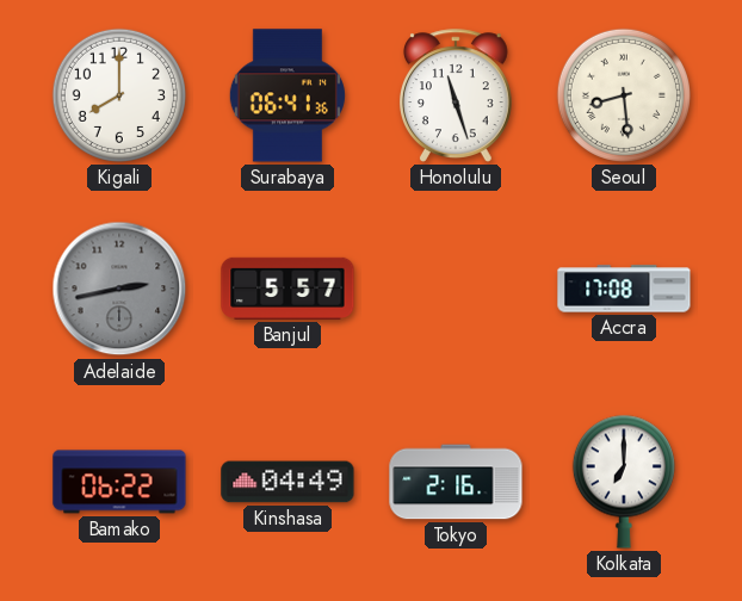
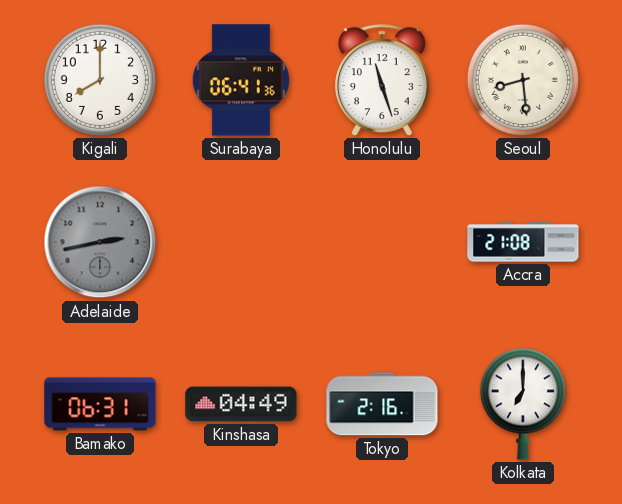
Banjul: 5:57 -> none (287, 289)
Accra: 17:08 -> 21:08 (523, 242)
Bamako: 06:22 -> 06:31 (100, 404)
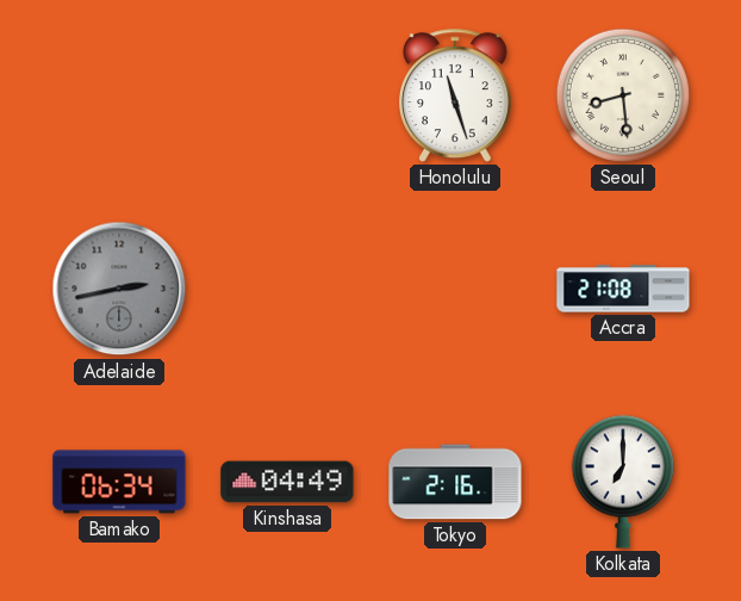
Kigali: 8:00 -> none (100, 80)
Surabaya: 06:41 -> none (241, 80)
Bamako: 06:31 -> 06:34 (119, 482)
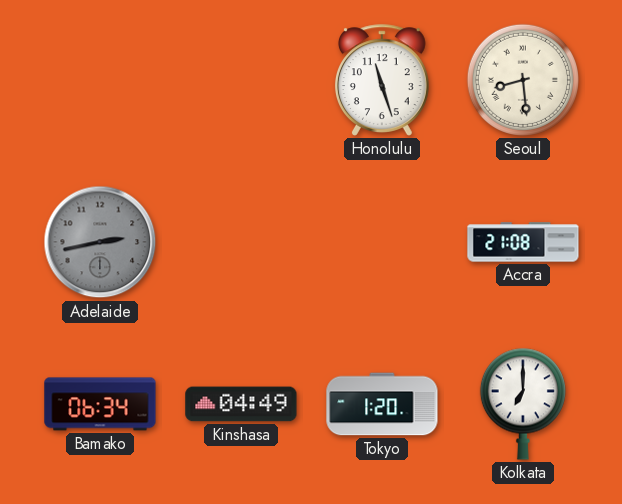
Tokyo: 2:16 -> 1:20 (382, 404)
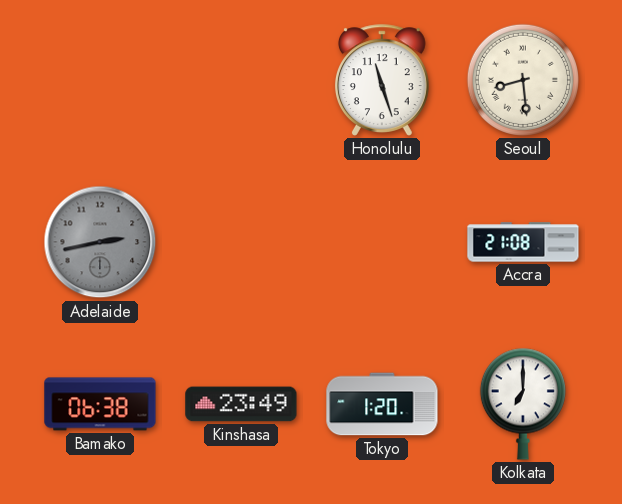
Bamako: 06:34 -> 06:38 (100, 404)
Kinshasa: 04:49 -> 23:49 (241, 404)
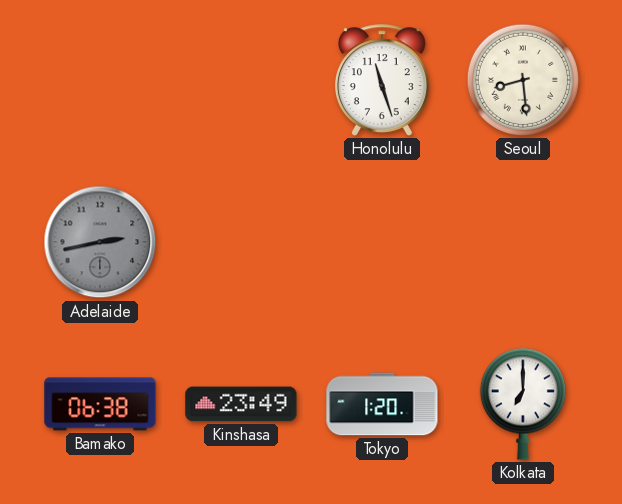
Accra: 21:08 -> none (523, 242)
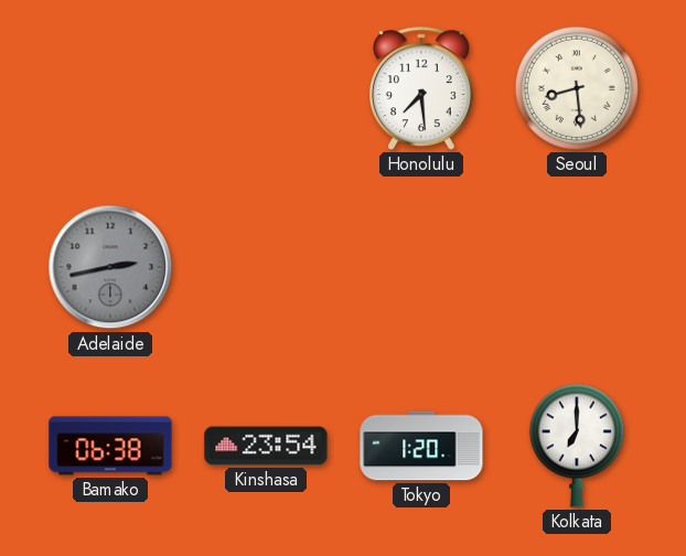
Honolulu: 11:27 -> 7:29 (421, 88)
Kinshasa: 23:49 -> 23:54 (266, 446)
